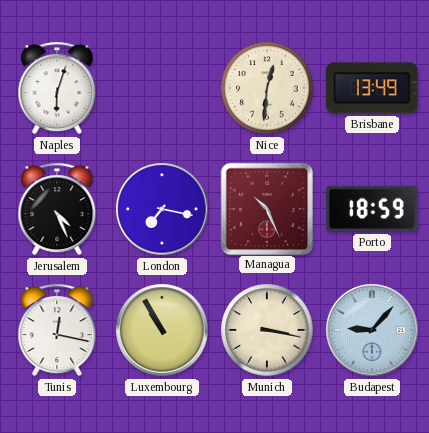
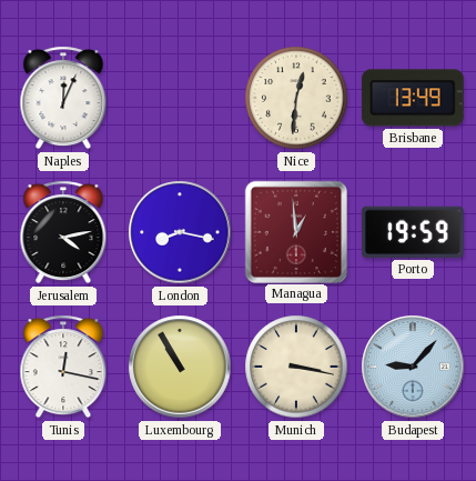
Naples: 6:03 -> 12:04 (63, 98)
Jerusalem: 4:26 -> 4:13 (63, 232)
London: 7:17 -> 8:17 (180, 232)
Managua: 10:26 -> 12:59 (295, 231)
Porto: 18:59 -> 19:59 (413, 232)
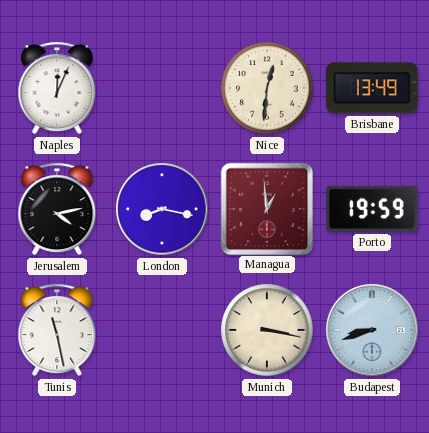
Tunis: 12:17 -> 11:28 (57, 330)
Luxembourg: 10:55 -> none (180, 367)
Budapest: 9:07 -> 8:42 (372, 330)
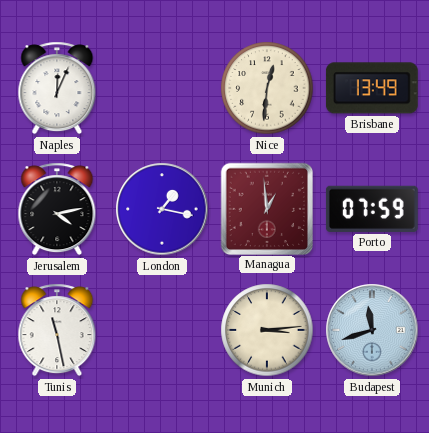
London: 8:17 -> 1:17 (162, 209)
Porto: 19:59 -> 07:59 (372, 209)
Munich: 3:17 -> 3:14 (267, 330)
Budapest: 8:42 -> 11:42 (372, 330)
